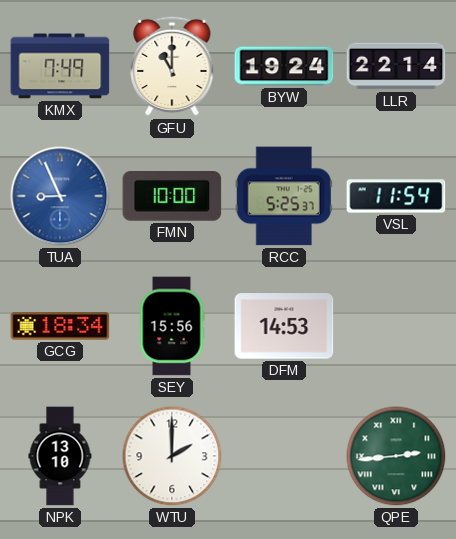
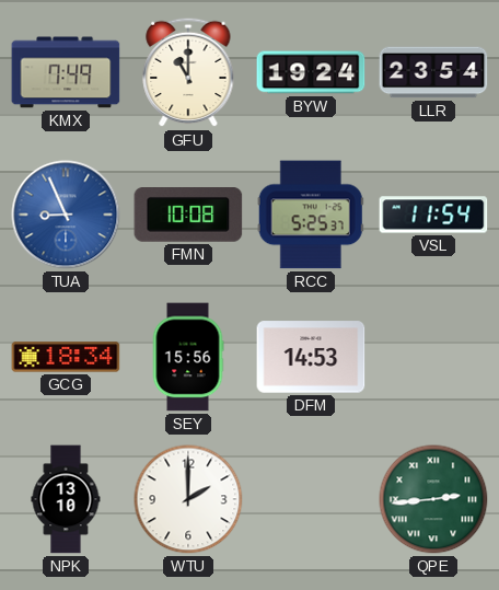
LLR: 22:14 -> 23:54 (433, 72)
FMN: 10:00 -> 10:08 (188, 216)
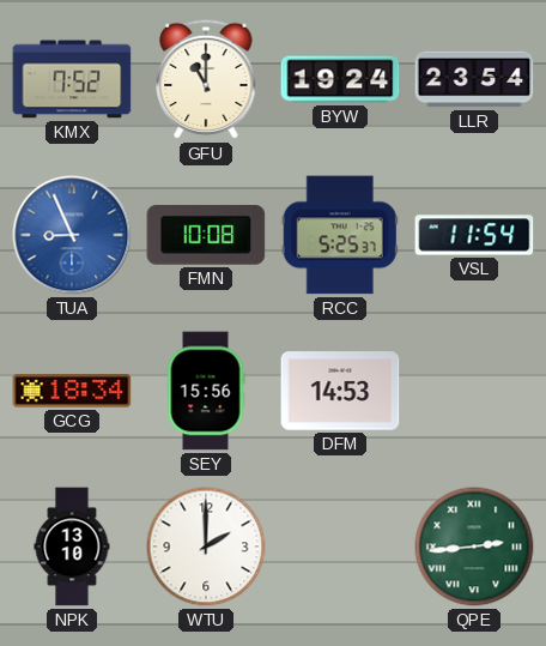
KMX: 7:49 -> 7:52 (72, 79)
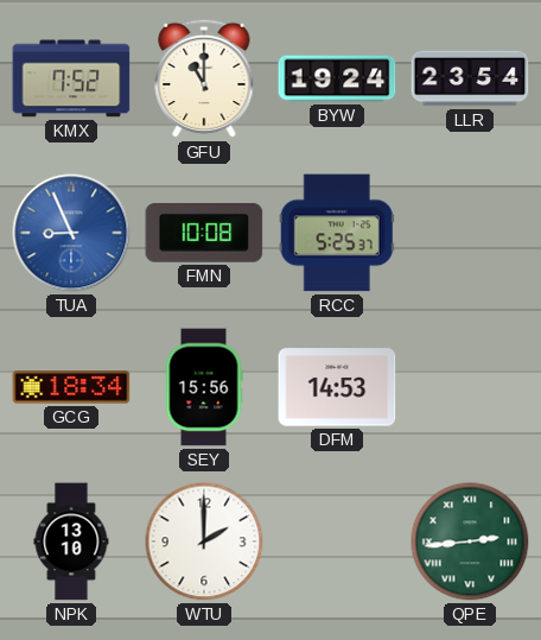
VSL: 11:54 -> none (474, 235)
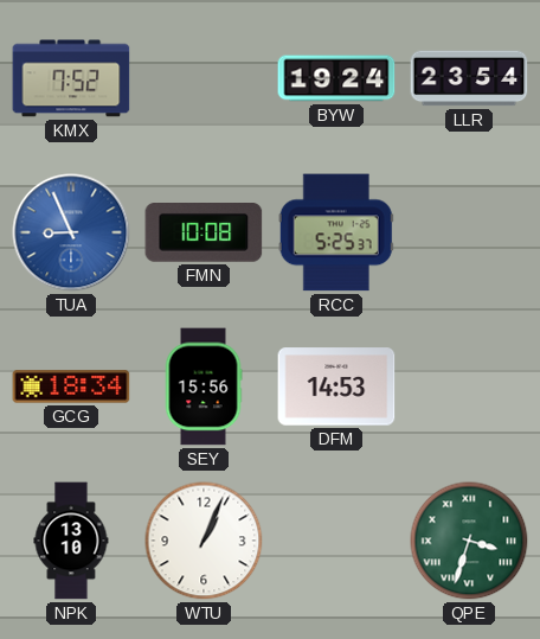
GFU: 11:00 -> none (204, 78)
WTU: 2:00 -> 1:04 (204, 541)
QPE: 2:44 -> 3:33 (469, 541)
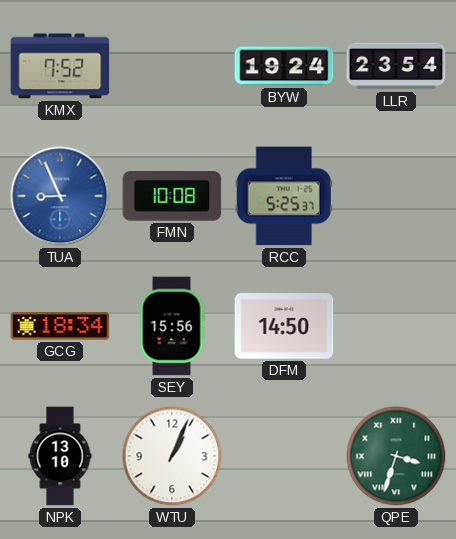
DFM: 14:53 -> 14:50 (284, 326)
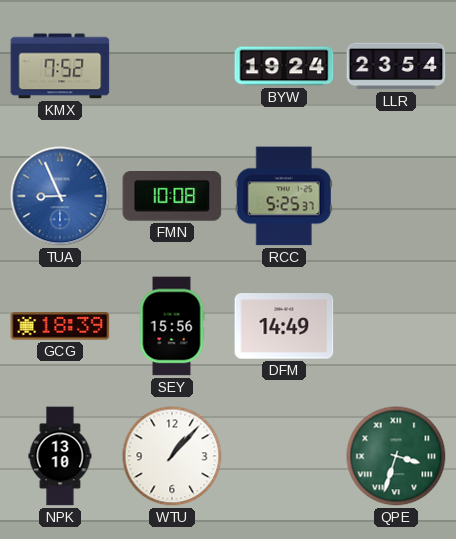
GCG: 18:34 -> 18:39 (60, 326)
DFM: 14:50 -> 14:49 (284, 326)
WTU: 1:04 -> 1:07 (172, 456)
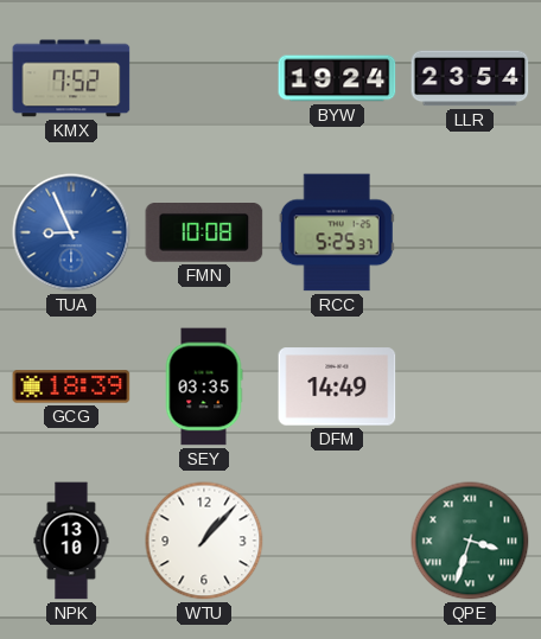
SEY: 15:56 -> 03:35 (204, 386)
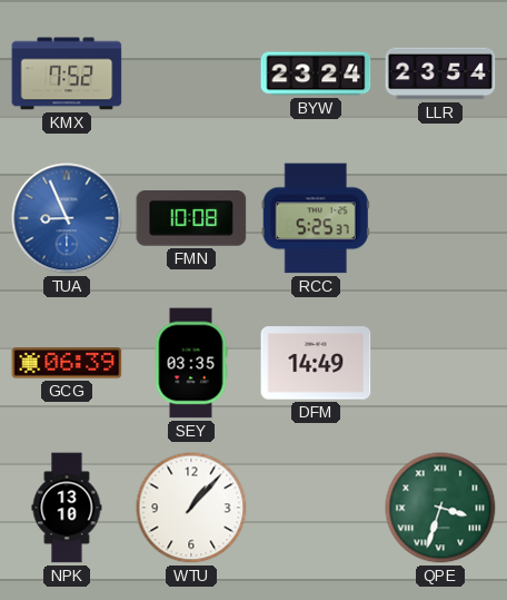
BYW: 19:24 -> 23:24 (316, 73)
GCG: 18:39 -> 06:39 (67, 363)
